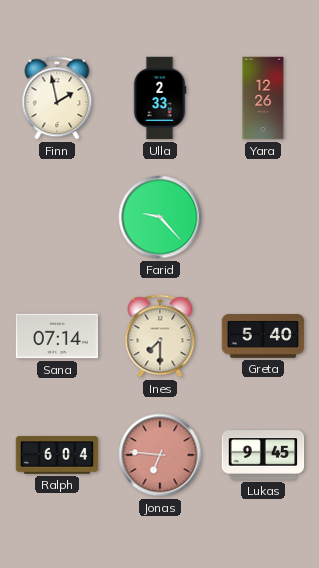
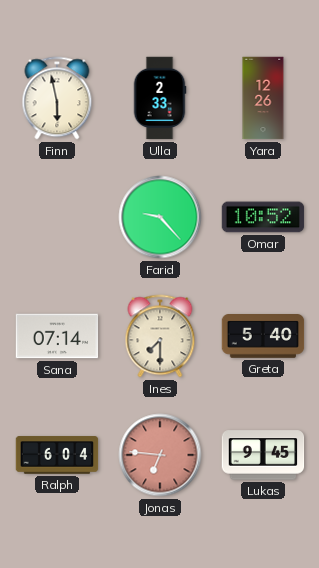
Finn: 1:58 -> 5:58 (57, 98)
Omar: none -> 10:52 (263, 217)
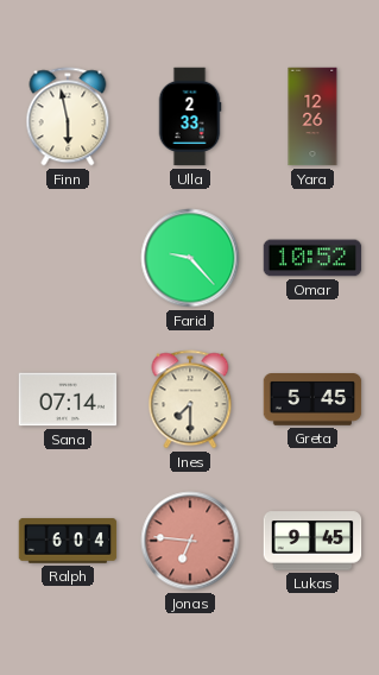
Greta: 5:40 -> 5:45 (312, 400)
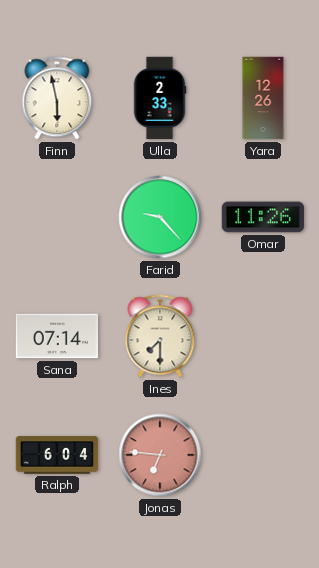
Omar: 10:52 -> 11:26 (263, 217)
Greta: 5:45 -> none (312, 400)
Lukas: 9:45 -> none (312, 541)
